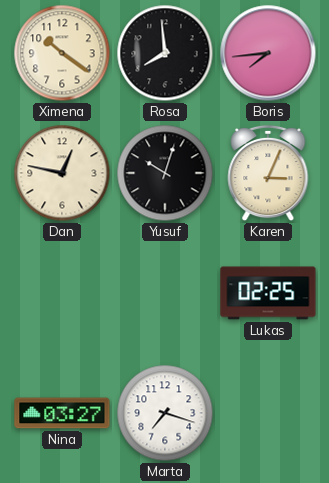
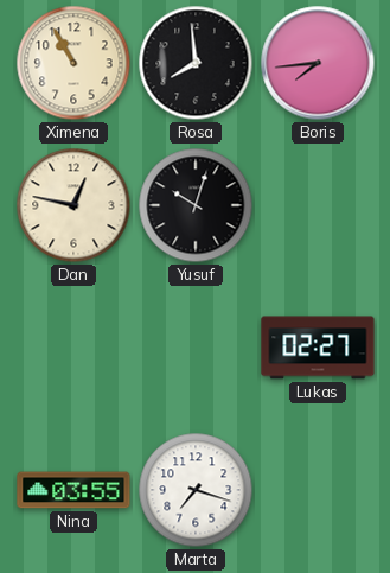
Ximena: 10:21 -> 10:55 (73, 63)
Karen: 3:04 -> none (268, 173)
Lukas: 02:25 -> 02:27 (318, 348)
Nina: 03:27 -> 03:55 (73, 490)
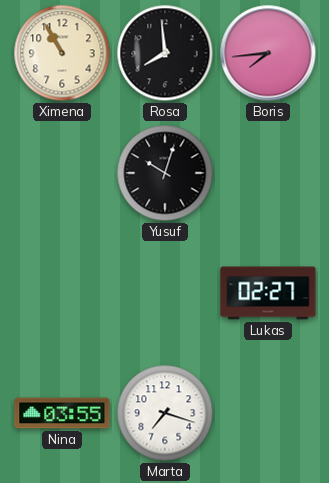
Dan: 12:47 -> none (73, 205)
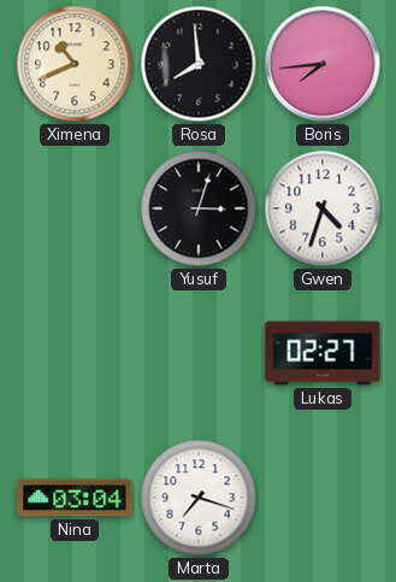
Ximena: 10:55 -> 10:41 (75, 64)
Yusuf: 10:03 -> 3:03 (199, 208)
Gwen: none -> 4:33 (323, 208)
Nina: 03:55 -> 03:04 (75, 498)
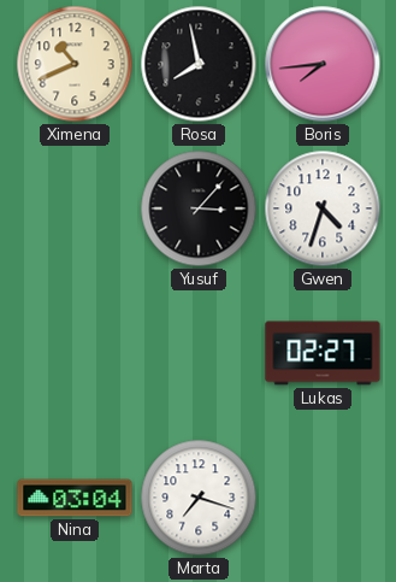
Rosa: 7:59 -> 7:58 (199, 64)
Yusuf: 3:03 -> 3:07 (199, 208)
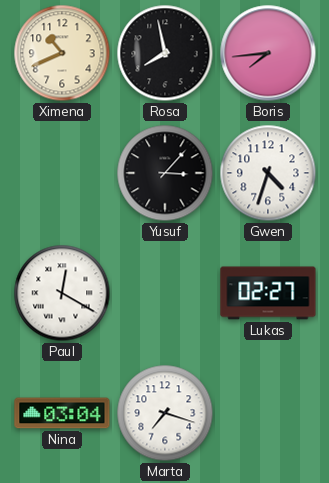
Paul: none -> 12:20 (62, 293)
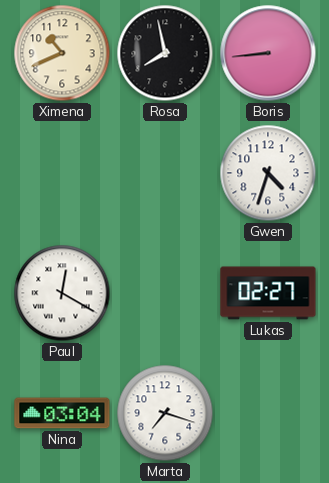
Boris: 7:44 -> 8:44 (268, 53)
Yusuf: 3:07 -> none (165, 173)
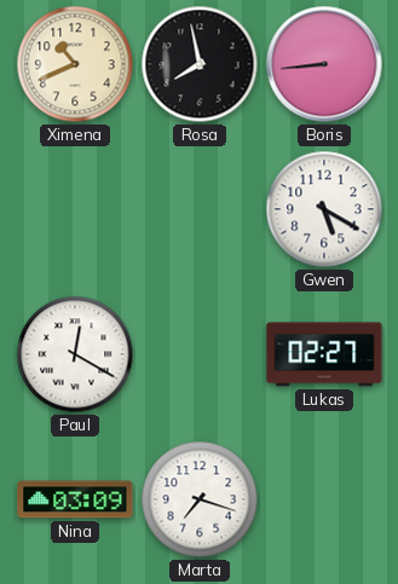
Gwen: 4:33 -> 5:20 (324, 209)
Nina: 03:04 -> 03:09 (75, 499)
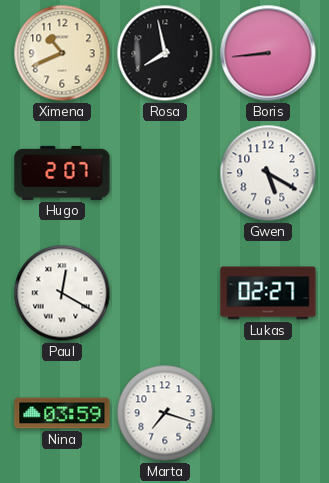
Hugo: none -> 2:07 (62, 173)
Nina: 03:09 -> 03:59 (62, 413)
